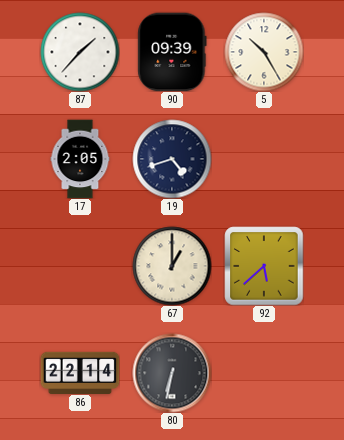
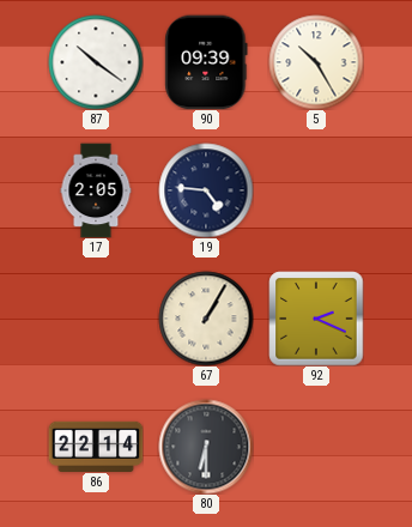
87: 1:37 -> 10:21 (96, 62)
19: 4:42 -> 4:46 (206, 190)
67: 1:00 -> 1:05 (206, 319)
92: 5:38 -> 2:19 (316, 319)
80: 6:32 -> 6:30 (206, 447)
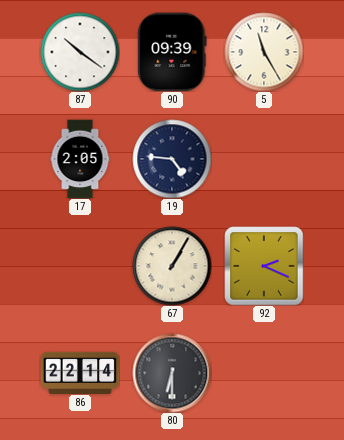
5: 10:25 -> 11:25 (264, 52)
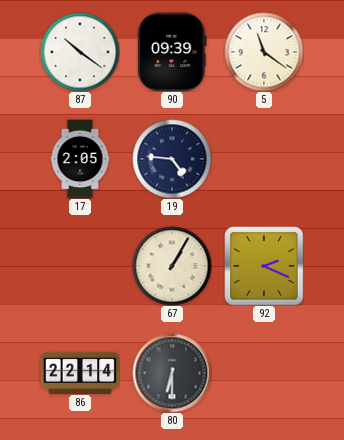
5: 11:25 -> 11:21 (264, 52)
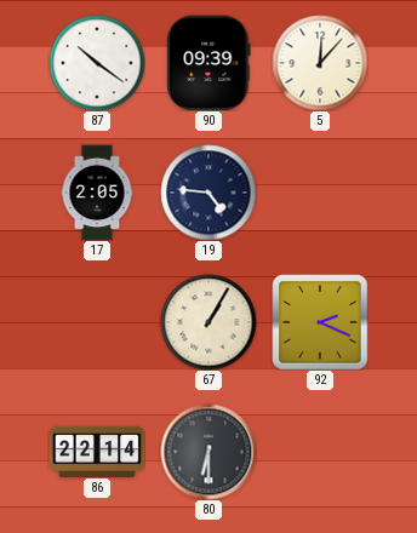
5: 11:21 -> 12:07 (320, 63)
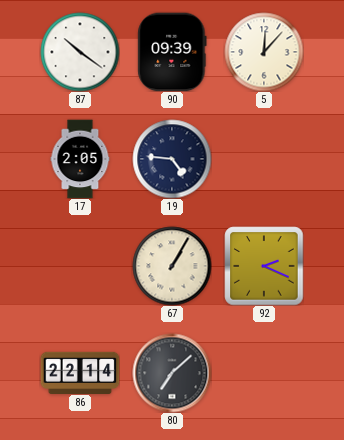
80: 6:30 -> 7:08 (172, 373)
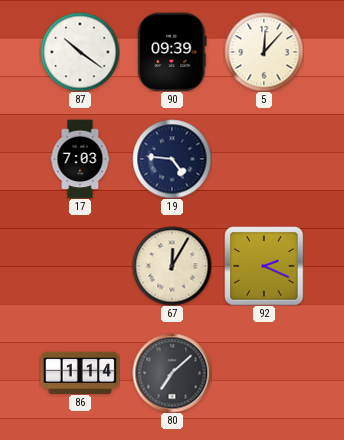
17: 2:05 -> 7:03 (80, 159)
67: 1:05 -> 12:05 (172, 266)
86: 22:14 -> 1:14 (80, 372)
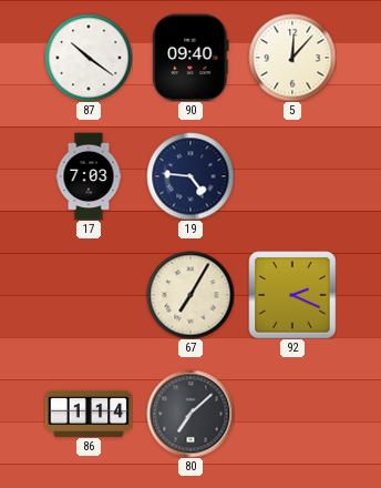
90: 09:39 -> 09:40 (190, 58)
67: 12:05 -> 7:05 (190, 295)
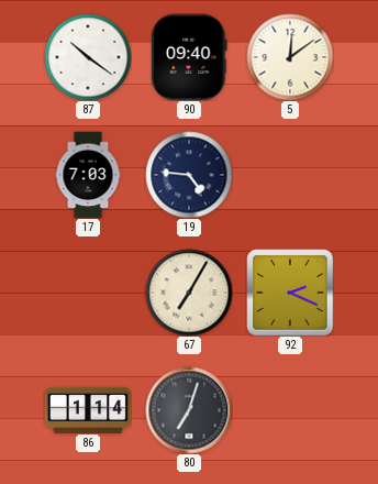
5: 12:07 -> 12:09 (290, 57)
80: 7:08 -> 7:03 (189, 410)
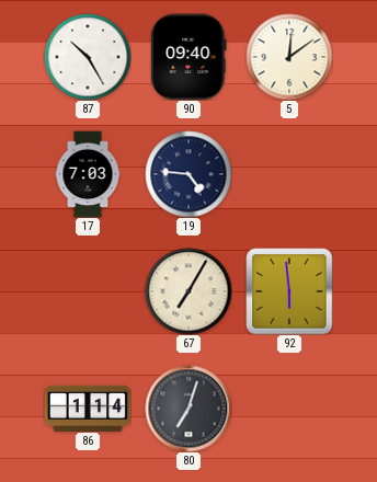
87: 10:21 -> 10:25 (88, 57)
92: 2:19 -> 5:59 (289, 291)
